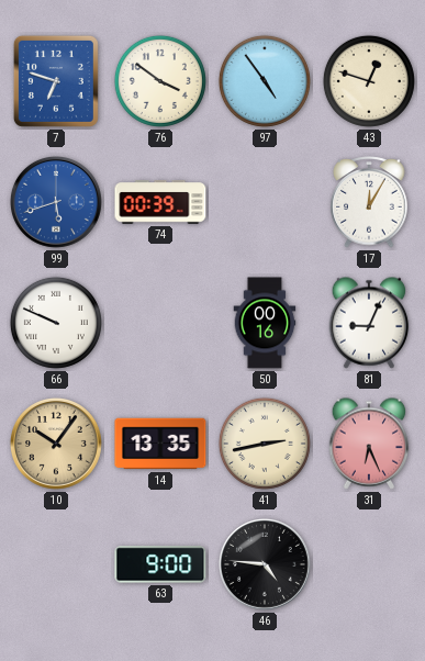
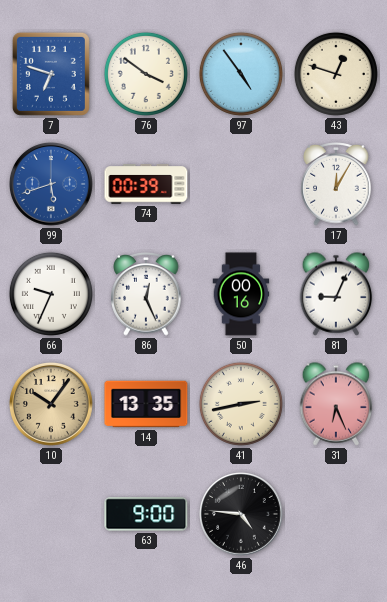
66: 9:49 -> 9:34 (51, 294)
86: none -> 12:26 (146, 294)
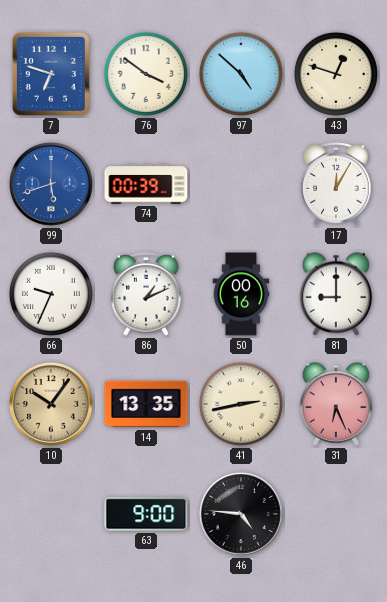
97: 4:54 -> 4:52 (241, 74)
86: 12:26 -> 1:11 (146, 294)
81: 9:04 -> 9:00 (336, 294)
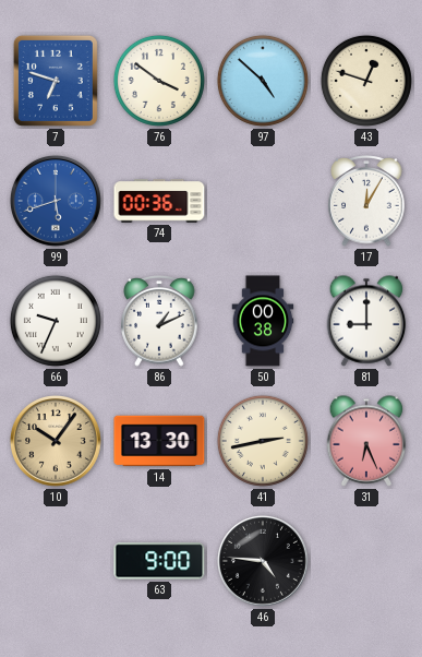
74: 00:39 -> 00:36 (159, 201)
50: 00:16 -> 00:38 (263, 321)
14: 13:35 -> 13:30 (159, 441)
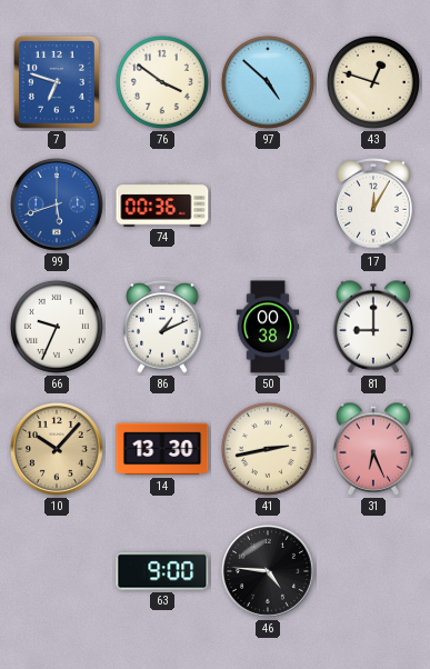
10: 10:06 -> 10:07 (57, 449)
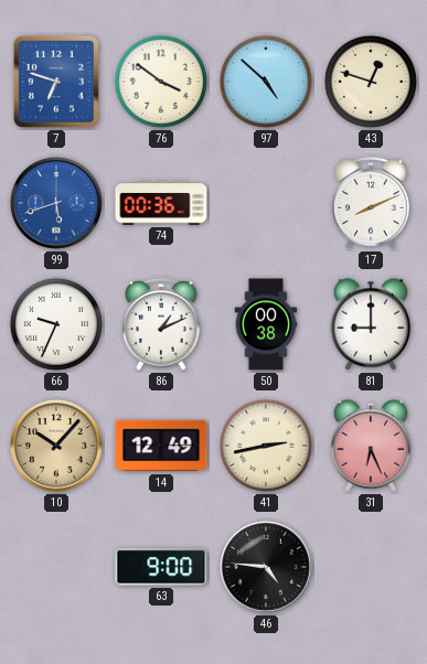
17: 12:05 -> 8:11 (371, 203)
14: 13:30 -> 12:49 (161, 446)
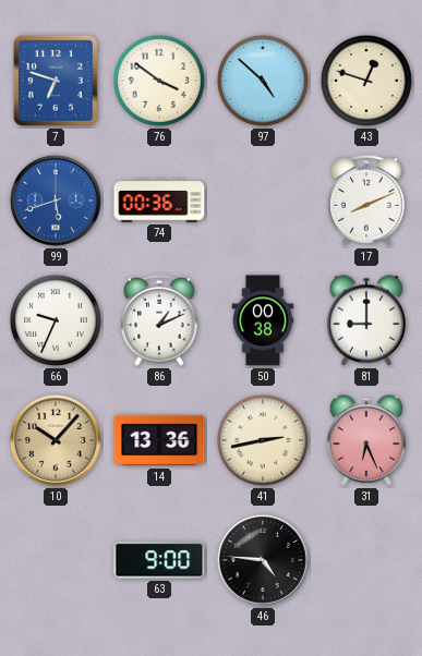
14: 12:49 -> 13:36 (159, 440)
